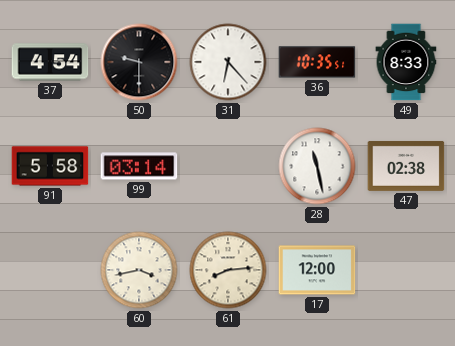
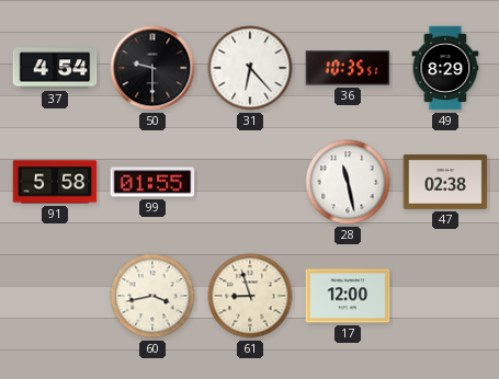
49: 8:33 -> 8:29 (445, 68)
99: 03:14 -> 01:55 (152, 182)
61: 8:14 -> 8:57 (250, 296)
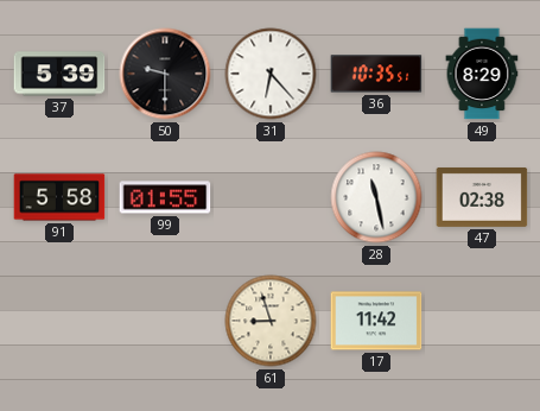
37: 4:54 -> 5:39 (59, 74)
60: 3:43 -> none (152, 296)
17: 12:00 -> 11:42 (376, 321)
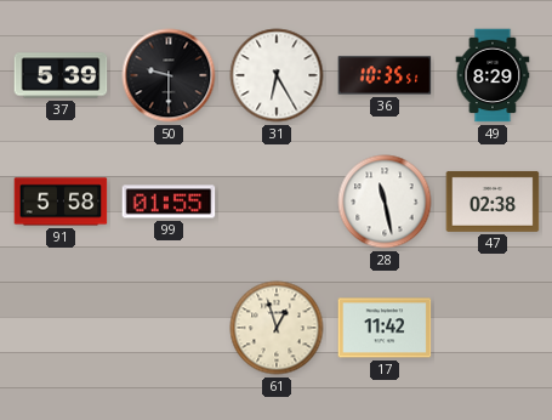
31: 6:23 -> 6:25 (277, 75)
61: 8:57 -> 12:57 (277, 328)
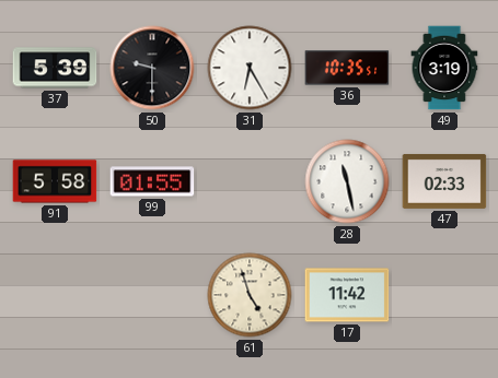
49: 8:29 -> 3:19 (444, 68)
47: 02:38 -> 02:33 (444, 181)
61: 12:57 -> 4:57 (250, 295)
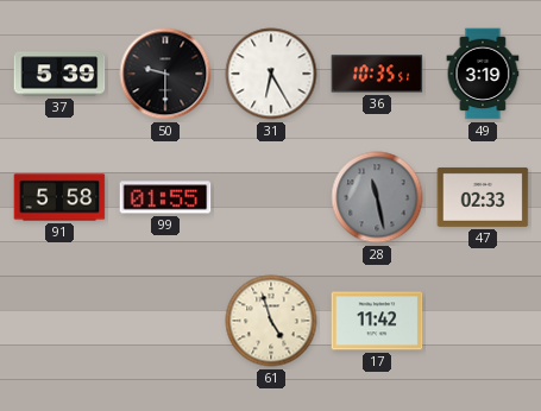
28 dial: white -> grey (377, 197)
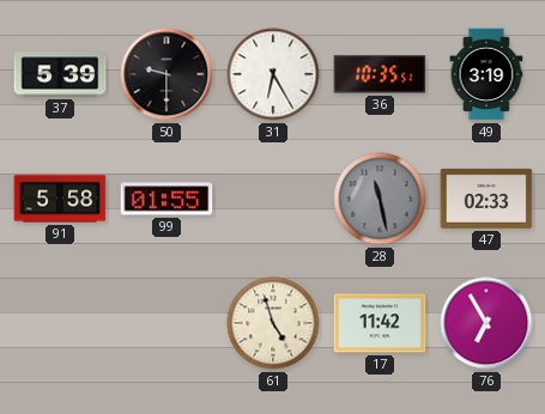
76: none -> 6:55 (486, 323)
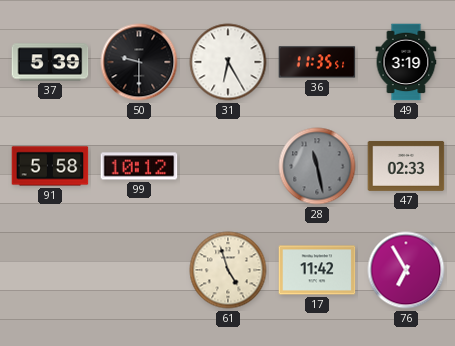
36: 10:35 -> 11:35 (317, 62)
99: 01:55 -> 10:12 (139, 166)
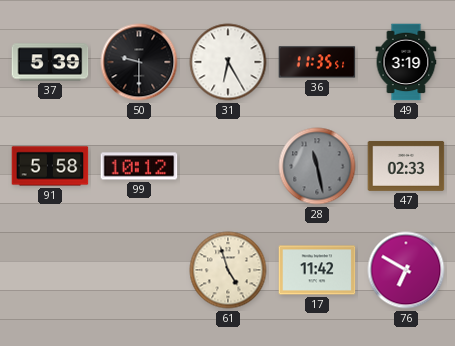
76: 6:55 -> 6:50 (406, 270)
